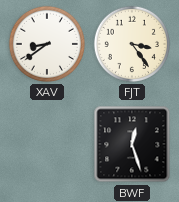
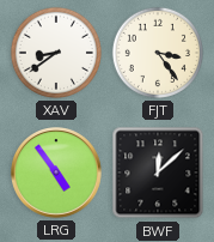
LRG: none -> 4:54 (57, 174)
BWF: 12:27 -> 12:08 (158, 173)
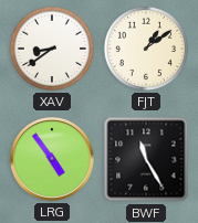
FJT: 3:24 -> 1:09 (146, 49)
BWF: 12:08 -> 11:25 (146, 159)
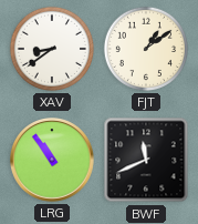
LRG: 4:54 -> 10:54 (53, 161)
BWF: 11:25 -> 11:41 (146, 160)
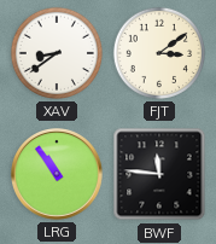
FJT: 1:09 -> 3:09 (159, 53)
BWF: 11:41 -> 11:46 (159, 174)
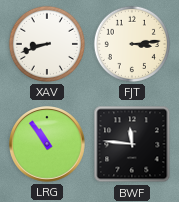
XAV: 8:39 -> 8:42 (47, 44)
FJT: 3:09 -> 3:14 (132, 44)
